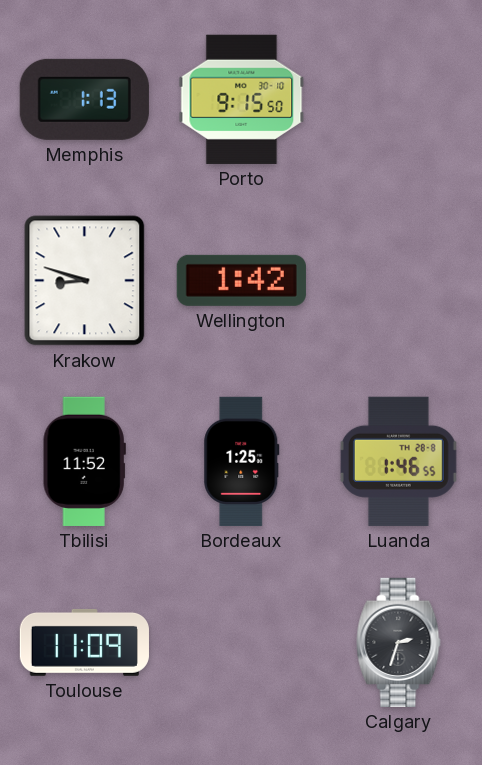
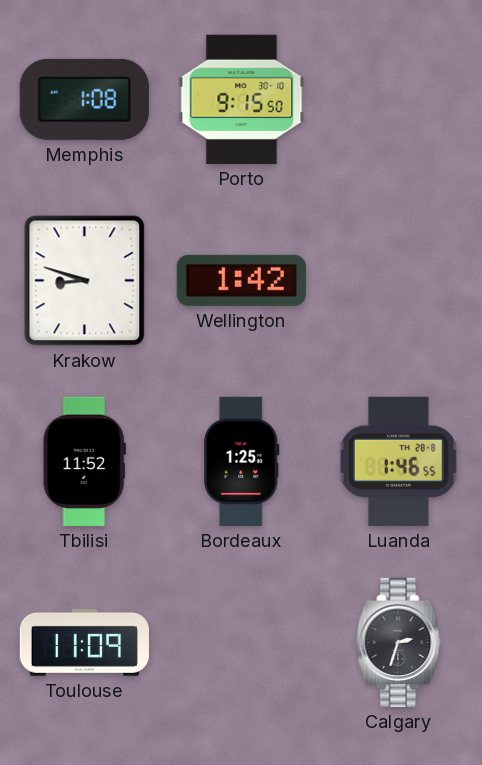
Memphis: 1:13 -> 1:08 (84, 99)
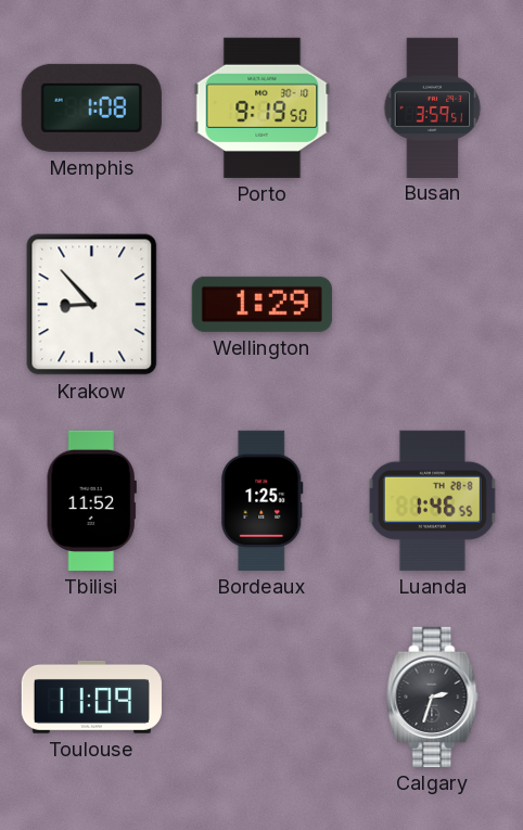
Porto: 9:15 -> 9:19 (263, 107)
Busan: none -> 3:59 (433, 107)
Krakow: 8:48 -> 8:53 (92, 305)
Wellington: 1:42 -> 1:29 (261, 304)
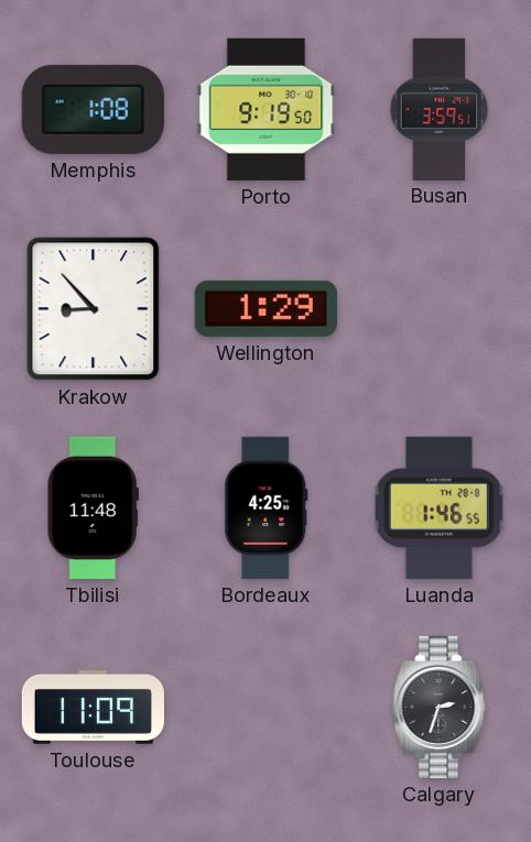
Tbilisi: 11:52 -> 11:48 (93, 507)
Bordeaux: 1:25 -> 4:25 (267, 507)
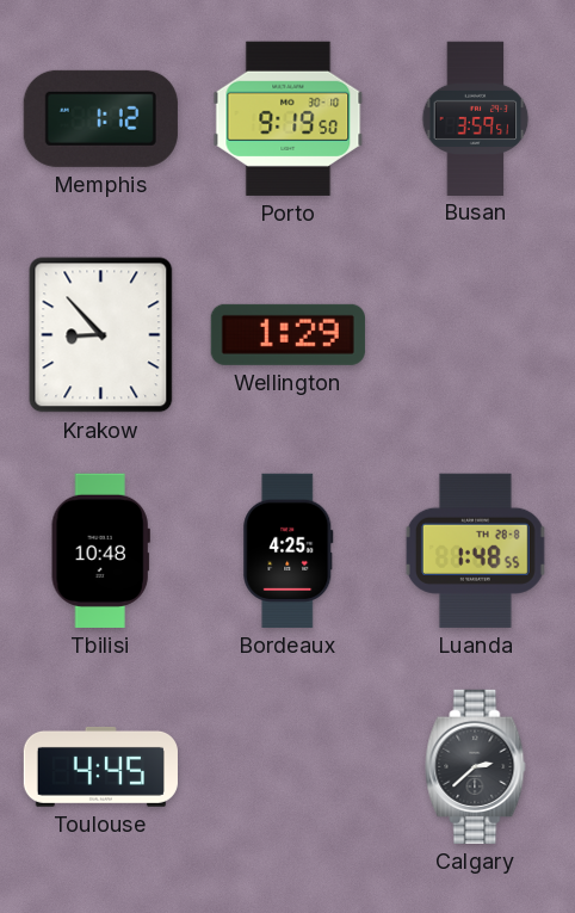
Memphis: 1:08 -> 1:12 (100, 118)
Tbilisi: 11:48 -> 10:48 (100, 550)
Luanda: 1:46 -> 1:48 (475, 550)
Toulouse: 11:09 -> 4:45 (100, 766)
Calgary: 2:33 -> 2:38 (476, 766)
